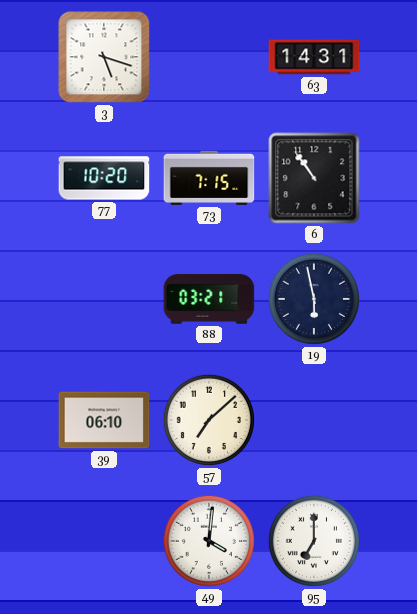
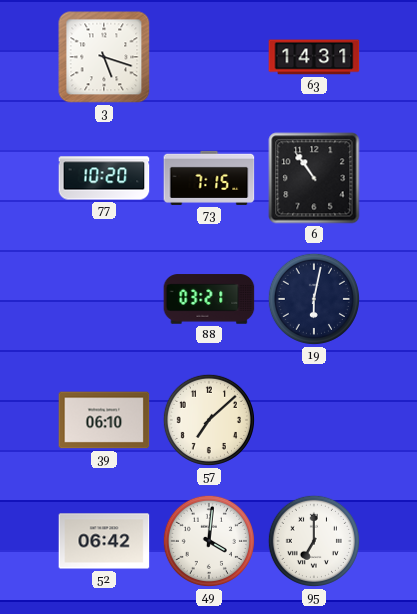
19: 5:58 -> 6:02 (314, 299)
52: none -> 06:42 (104, 541)
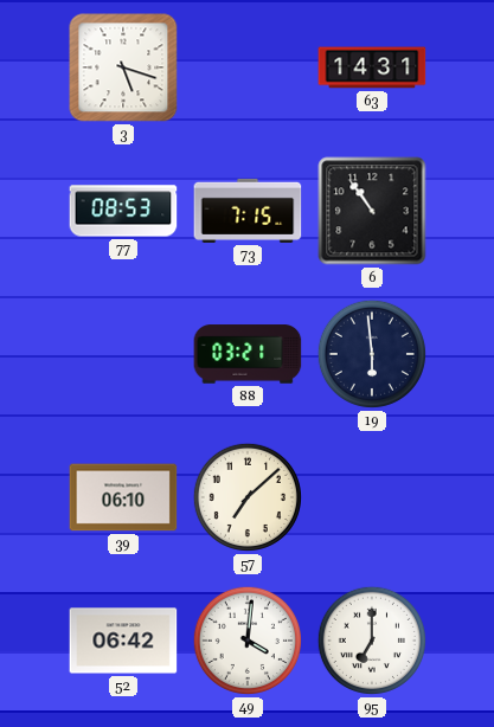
77: 10:20 -> 08:53 (123, 211)
19: 6:02 -> 5:59 (372, 354)
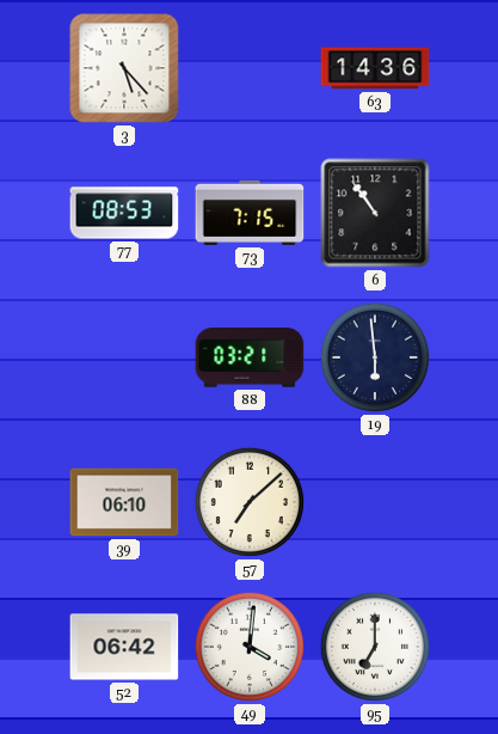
3: 5:18 -> 5:23 (124, 68)
63: 14:31 -> 14:36 (375, 68)
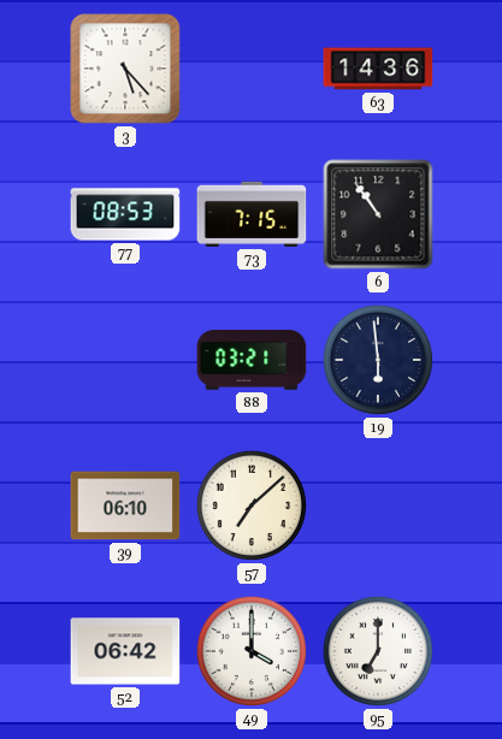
49: 4:01 -> 4:00 (252, 651)
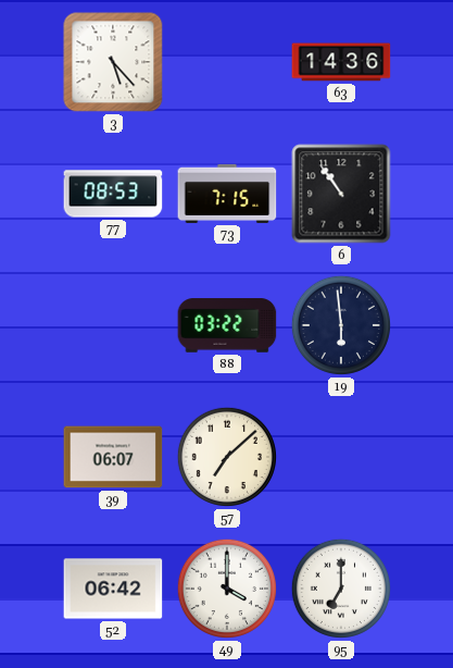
88: 03:21 -> 03:22 (227, 325)
39: 06:10 -> 06:07 (113, 457)
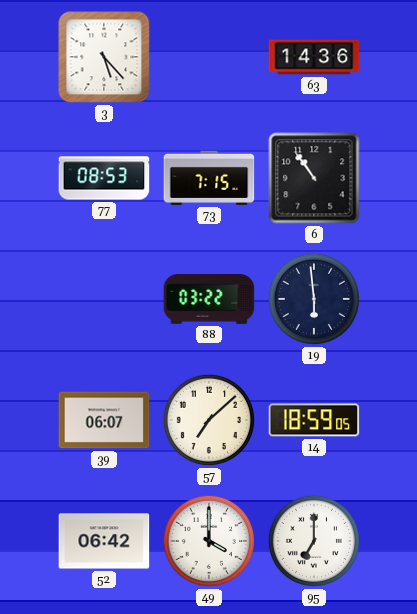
14: none -> 18:59 (314, 420)
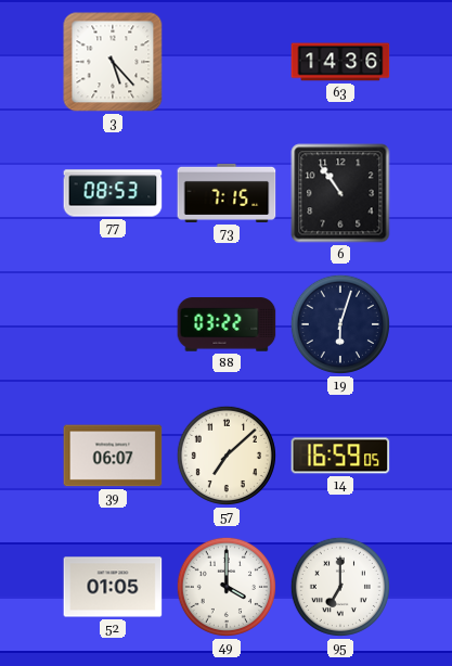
19: 5:59 -> 6:03 (340, 324)
14: 18:59 -> 16:59 (340, 456)
52: 06:42 -> 01:05 (113, 587)
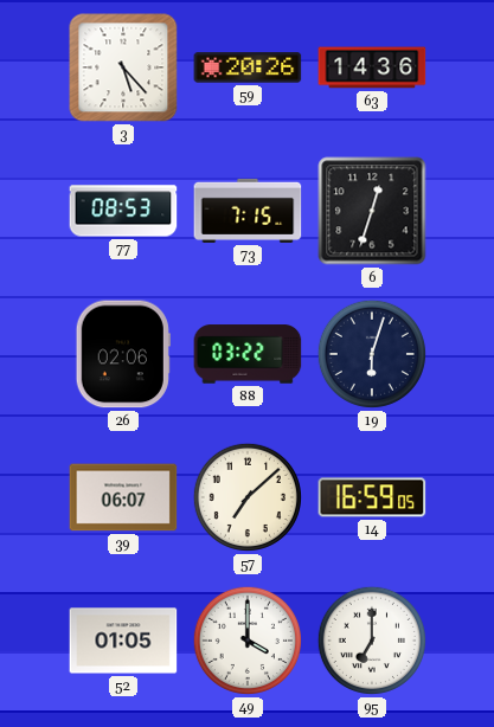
59: none -> 20:26 (248, 67)
6: 10:54 -> 12:33 (372, 211)
26: none -> 02:06 (123, 354)
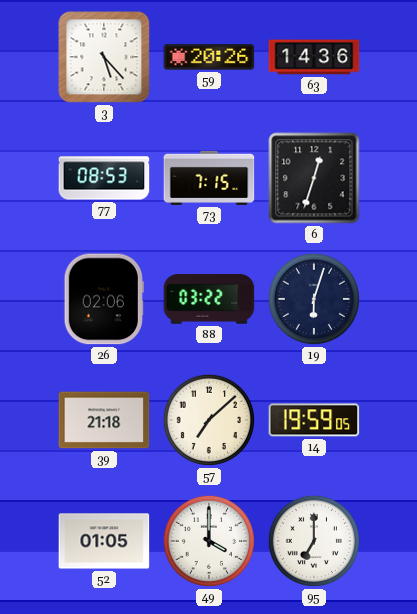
39: 06:07 -> 21:18 (104, 420)
14: 16:59 -> 19:59 (314, 420)
